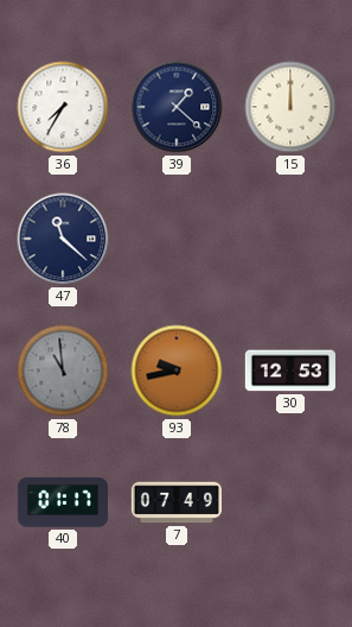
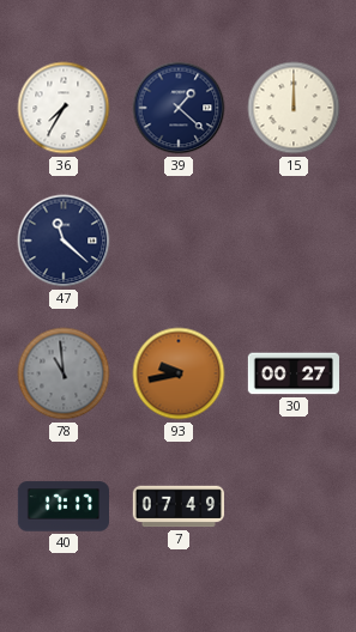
30: 12:53 -> 00:27 (292, 373)
40: 01:17 -> 17:17 (62, 506)
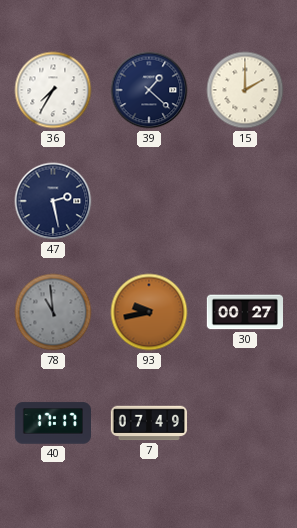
15: 12:00 -> 2:00 (245, 90)
47: 11:22 -> 2:28 (53, 201)
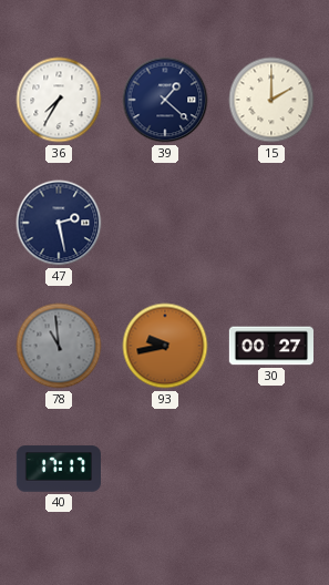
7: 07:49 -> none (148, 423)
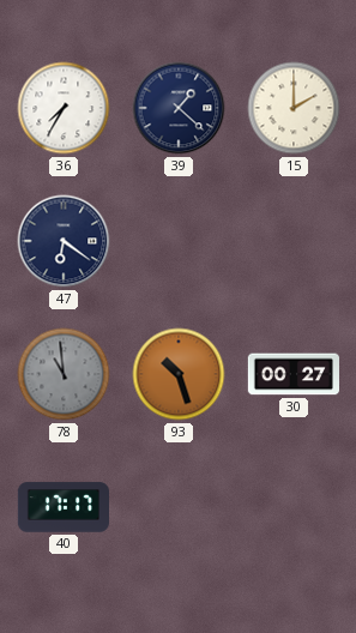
47: 2:28 -> 6:21 (64, 241)
93: 9:43 -> 10:27 (179, 374)
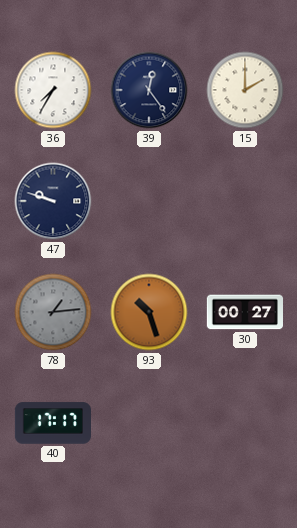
39: 1:22 -> 12:24 (149, 90)
47: 6:21 -> 9:48 (53, 201)
78: 10:59 -> 1:14 (53, 312)
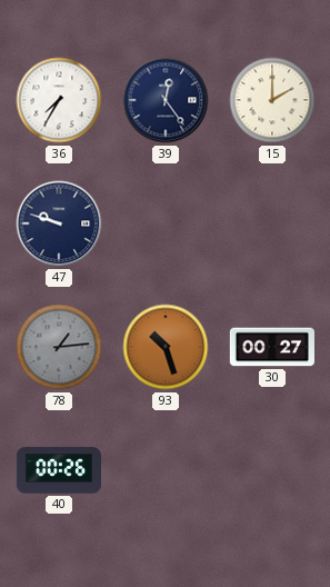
40: 17:17 -> 00:26 (58, 470)
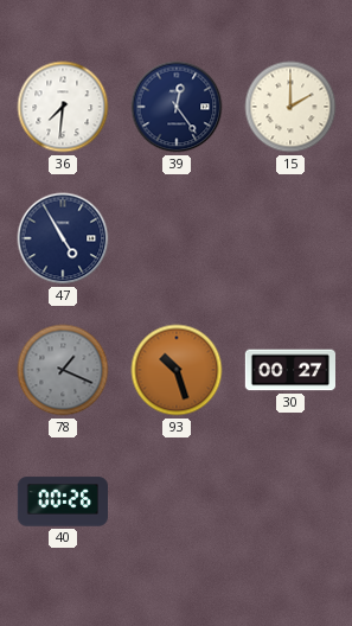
36: 7:35 -> 7:31 (63, 107)
47: 9:48 -> 4:55 (63, 238)
78: 1:14 -> 1:19 (63, 370)
